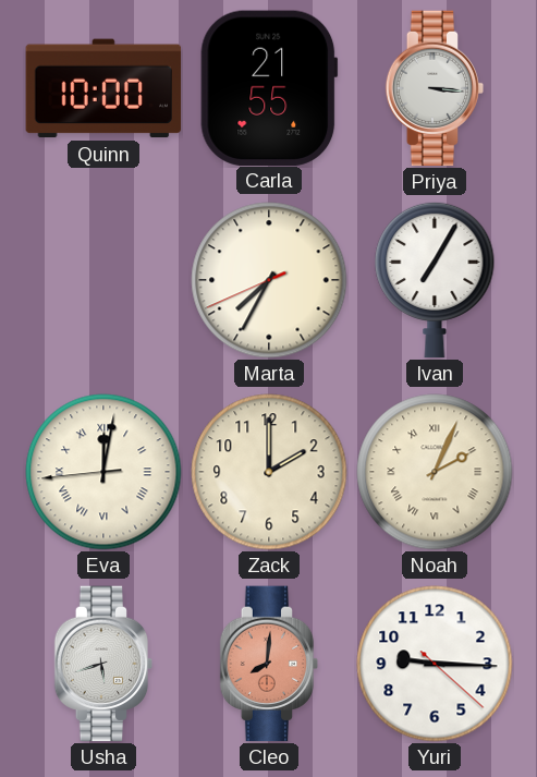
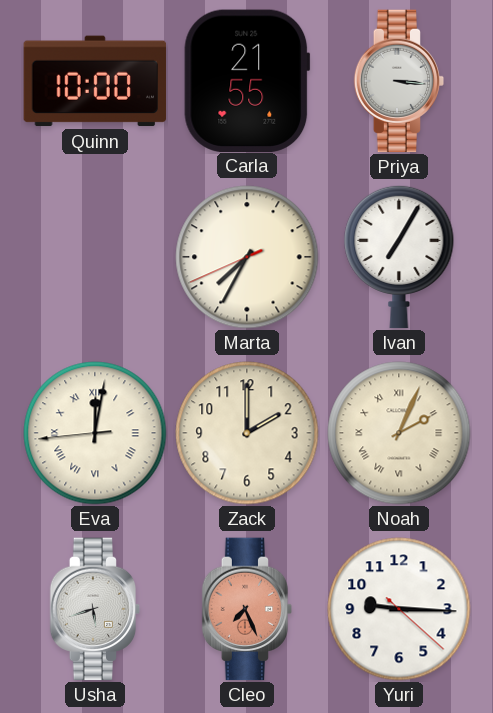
Cleo: 8:01 -> 7:26 (247, 609)
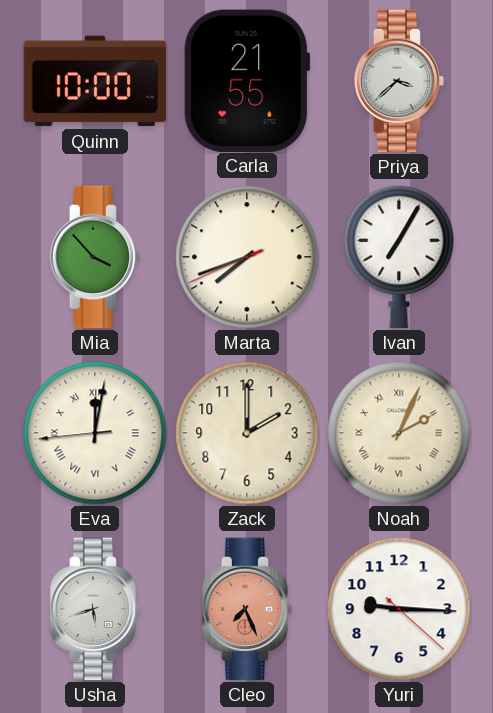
Priya: 3:16 -> 3:38 (399, 81)
Mia: none -> 3:53 (95, 257)
Marta: 7:34 -> 7:41 (247, 257)
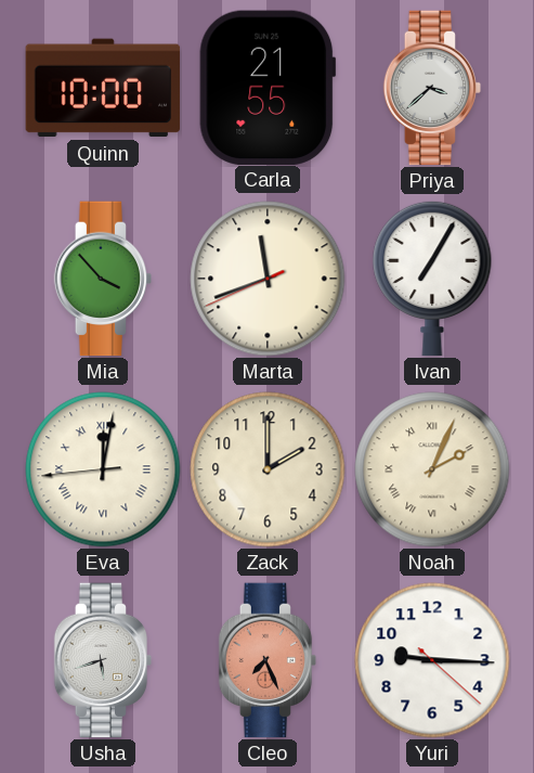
Marta: 7:41 -> 11:41 (268, 279)
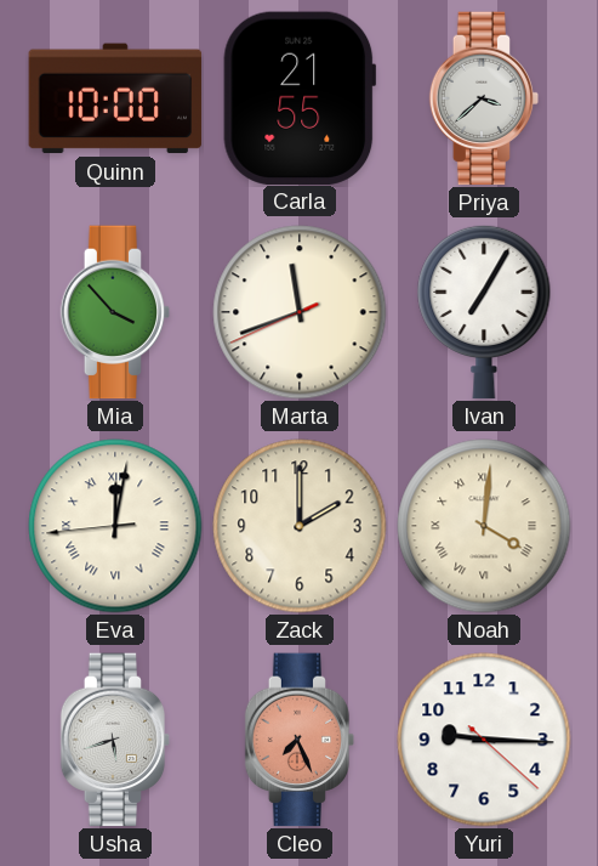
Noah: 2:04 -> 4:01 (484, 526)
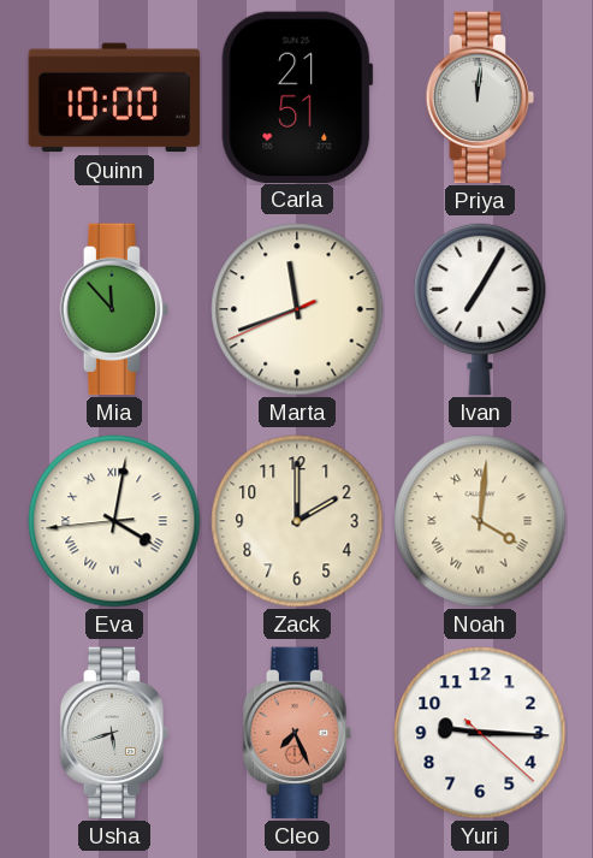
Carla: 21:55 -> 21:51 (297, 96)
Priya: 3:38 -> 12:01 (480, 97)
Mia: 3:53 -> 11:53 (114, 309)
Eva: 12:01 -> 4:01 (114, 521)
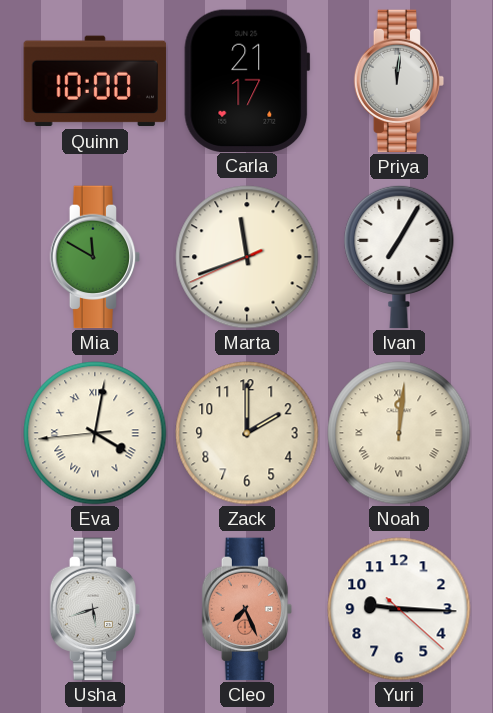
Carla: 21:51 -> 21:17 (247, 80)
Mia: 11:53 -> 11:50 (95, 257)
Noah: 4:01 -> 12:01 (399, 433)
